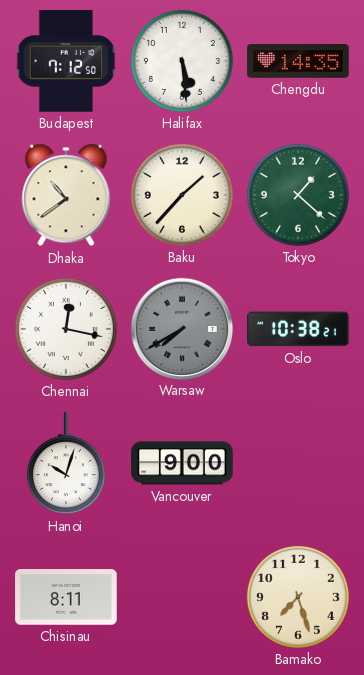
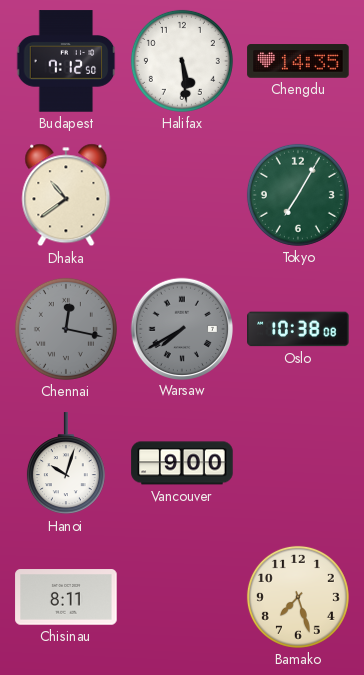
Baku: 1:37 -> none (182, 195)
Tokyo: 1:22 -> 7:05 (298, 195)
Chennai dial: white -> grey (66, 329)
Oslo: 10:38:21 -> 10:38:08 (298, 329)
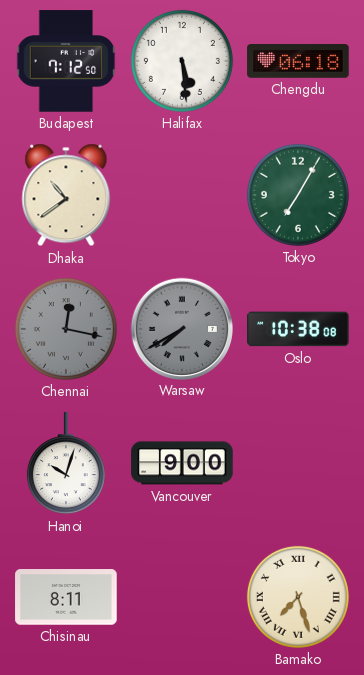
Chengdu: 14:35 -> 06:18 (298, 61)
Bamako numerals: Arabic -> Roman (298, 597)
